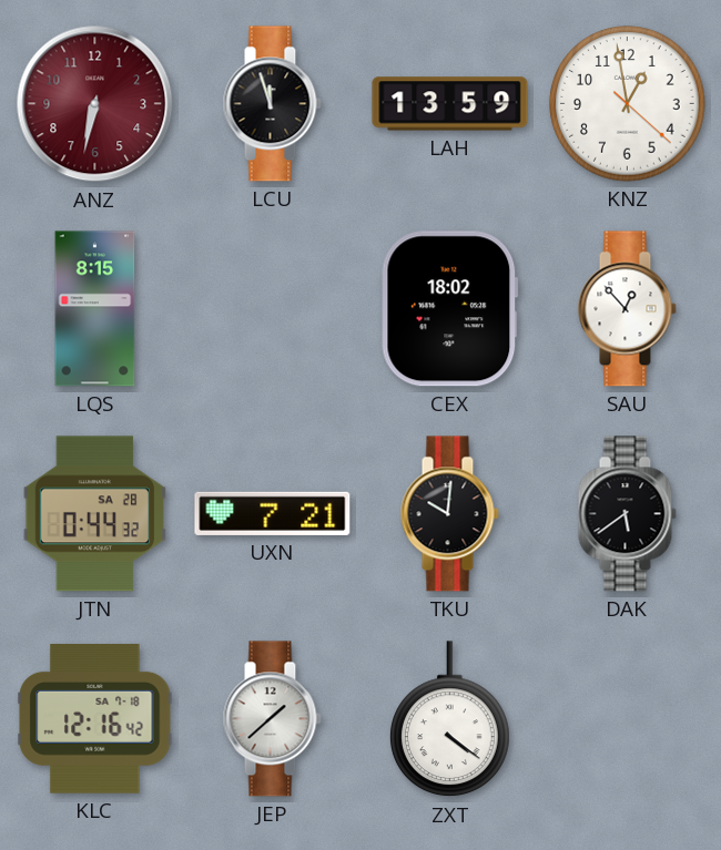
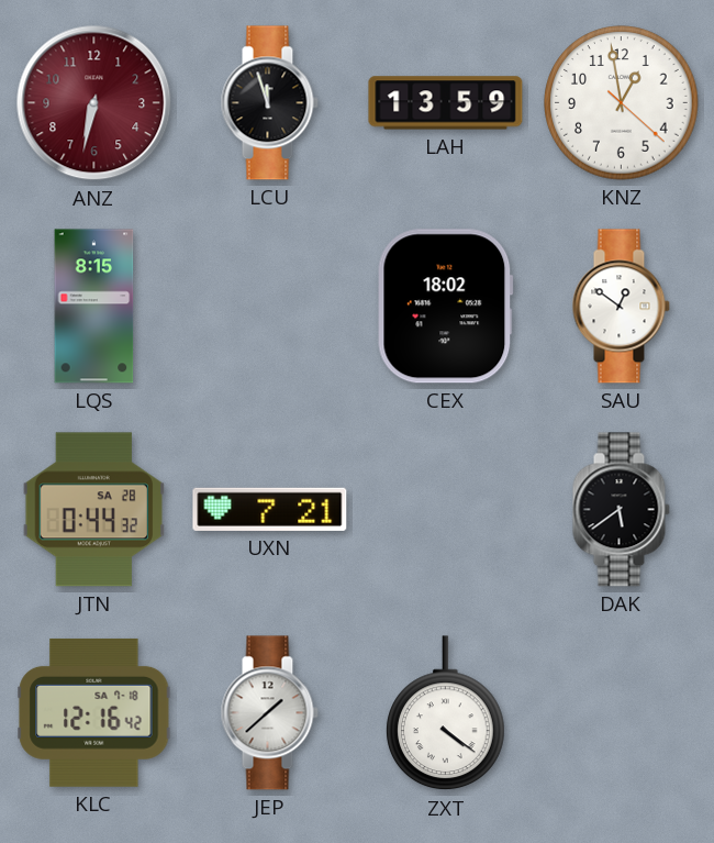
SAU: 12:53 -> 12:51 (621, 307)
TKU: 10:01 -> none (449, 514)
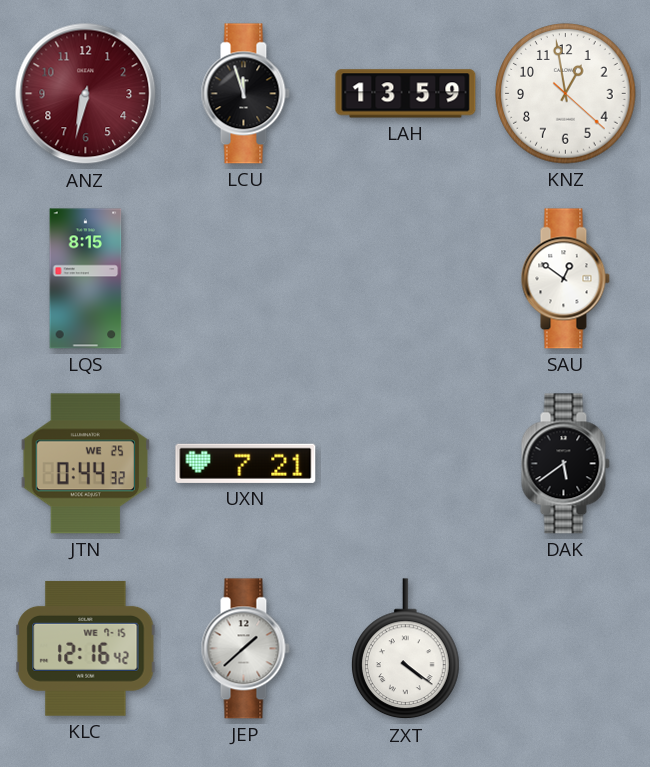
CEX: 18:02 -> none (445, 307)
JTN date: SA 28 -> WE 25 (85, 464)
KLC date: SA 7-18 -> WE 7-15 (86, 648)
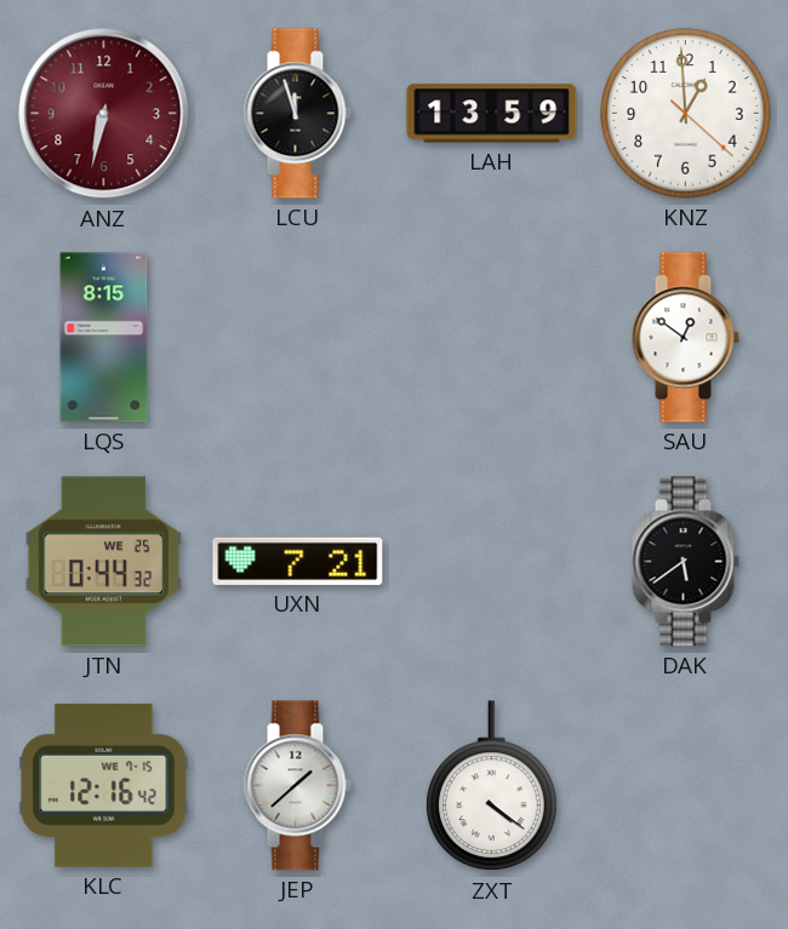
KNZ: 12:58 -> 12:59 (686, 114)
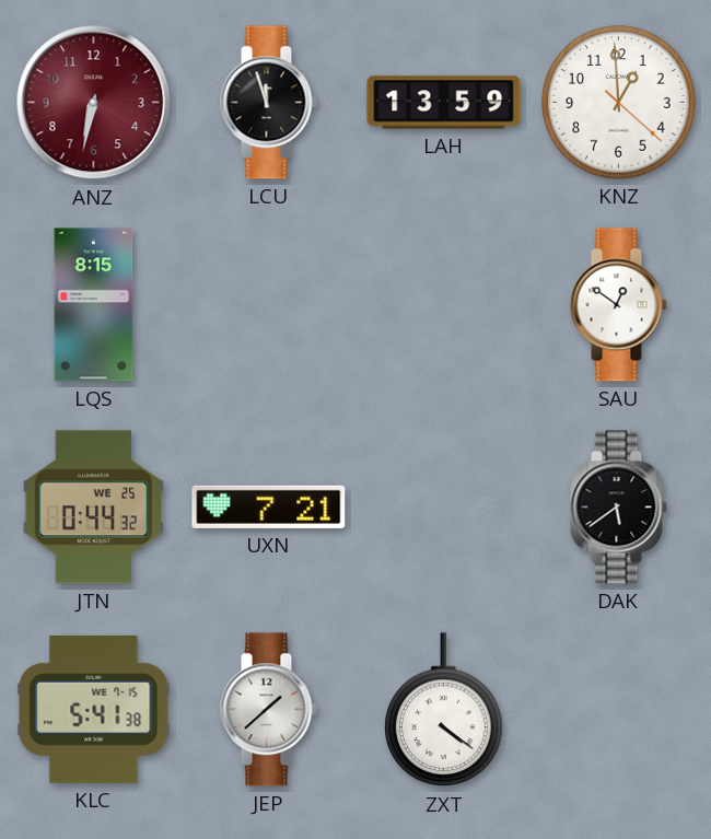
KLC: 12:16 -> 5:41 (94, 709)
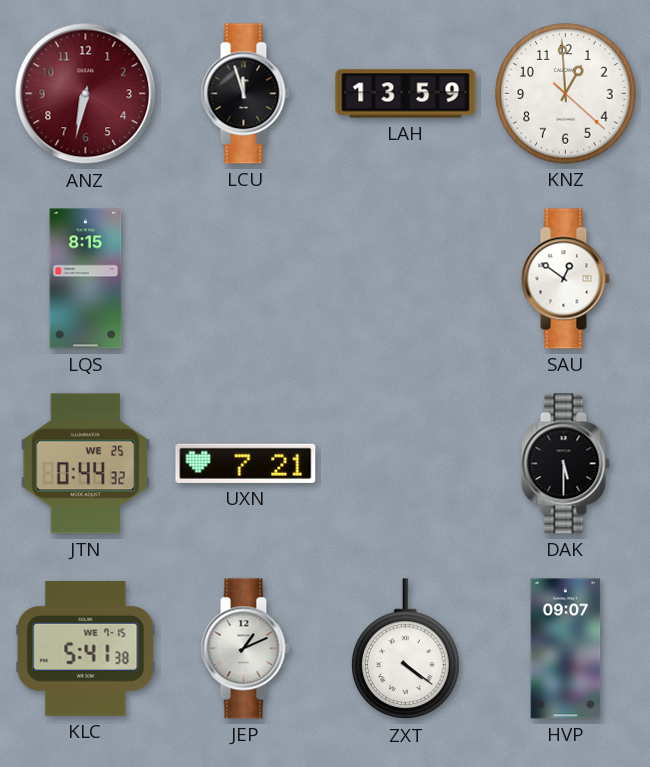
DAK: 5:39 -> 5:30 (565, 464)
JEP: 1:38 -> 1:11 (245, 649)
HVP: none -> 09:07 (566, 649)
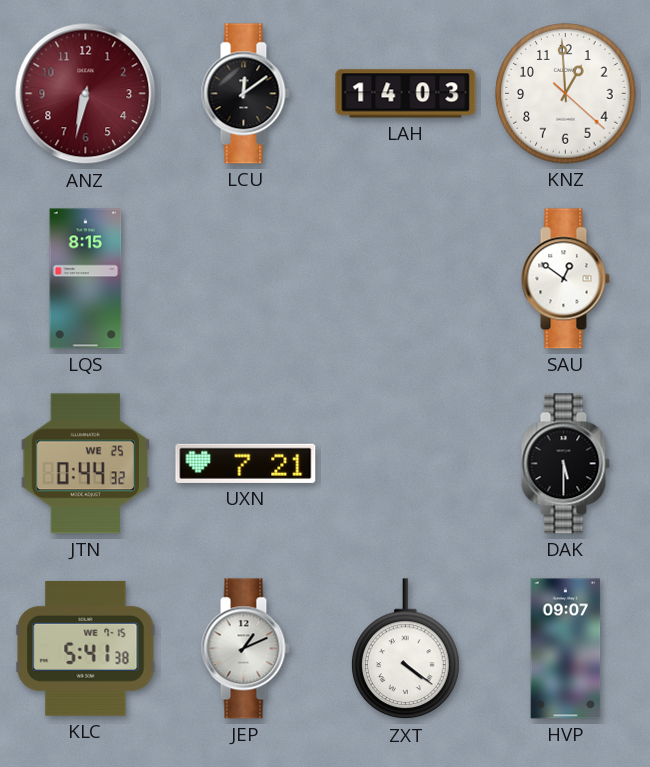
LCU: 11:57 -> 12:09 (245, 94)
LAH: 13:59 -> 14:03 (406, 94)
